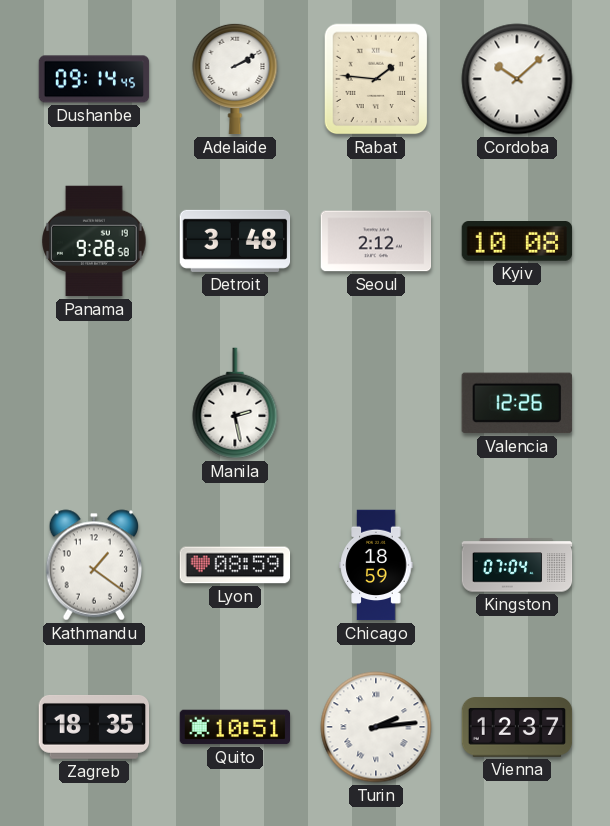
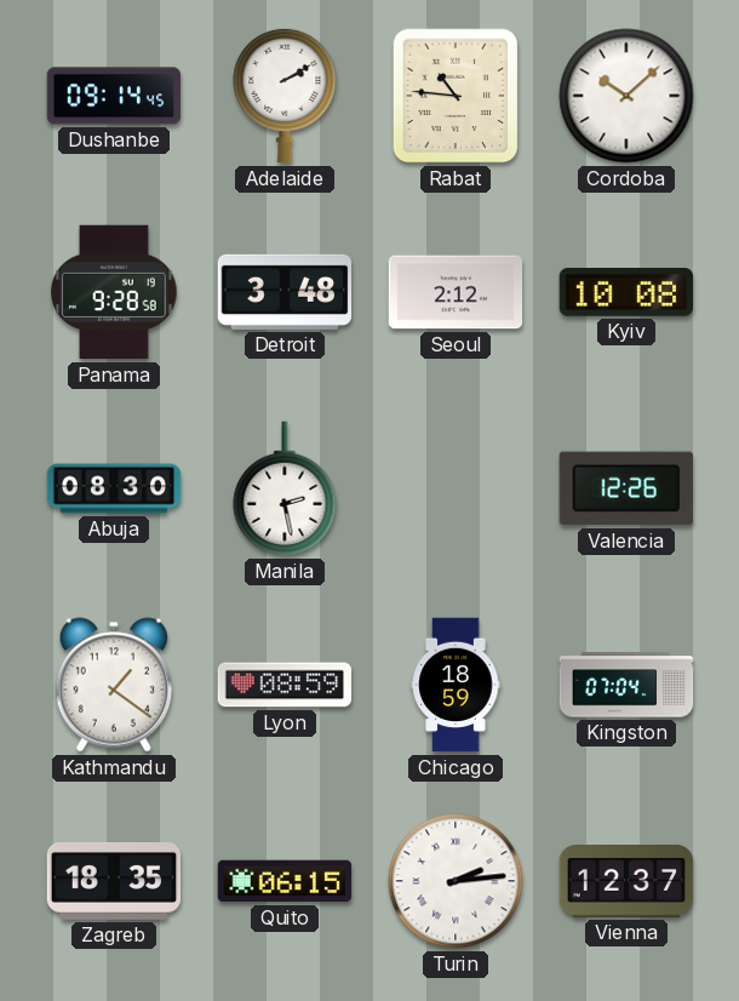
Rabat: 1:46 -> 10:46 (456, 96)
Abuja: none -> 08:30 (114, 488)
Quito: 10:51 -> 06:15 (285, 881)
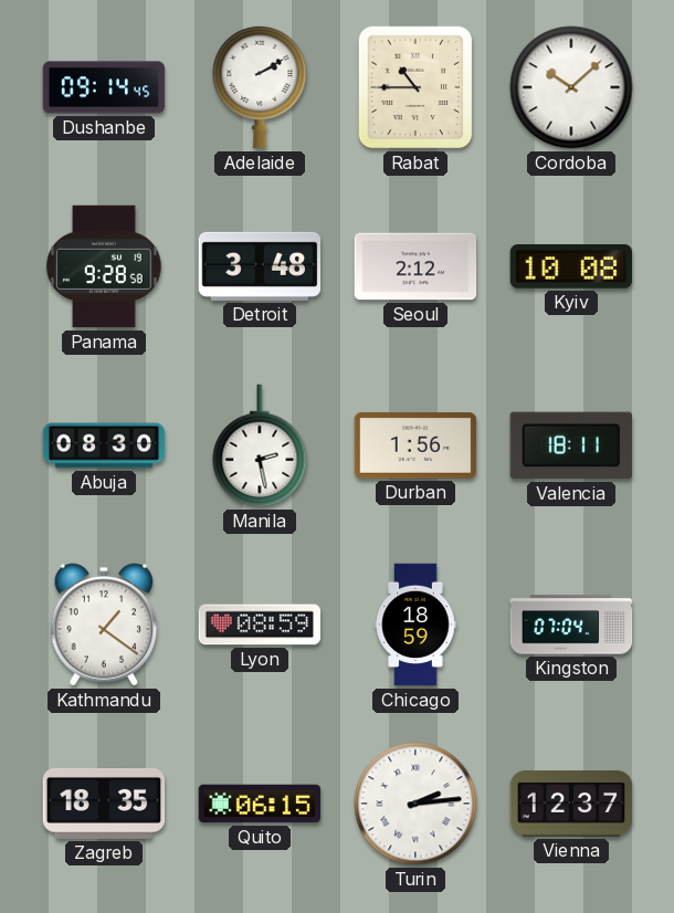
Rabat: 10:46 -> 10:45 (415, 87)
Durban: none -> 1:56 (415, 445)
Valencia: 12:26 -> 18:11 (571, 445)
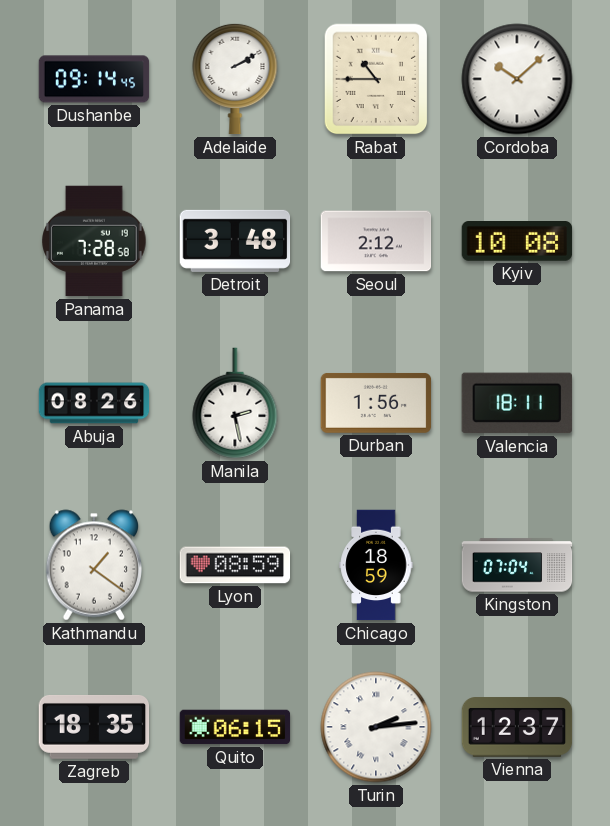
Panama: 9:28 -> 7:28 (94, 241)
Abuja: 08:30 -> 08:26 (94, 403)
